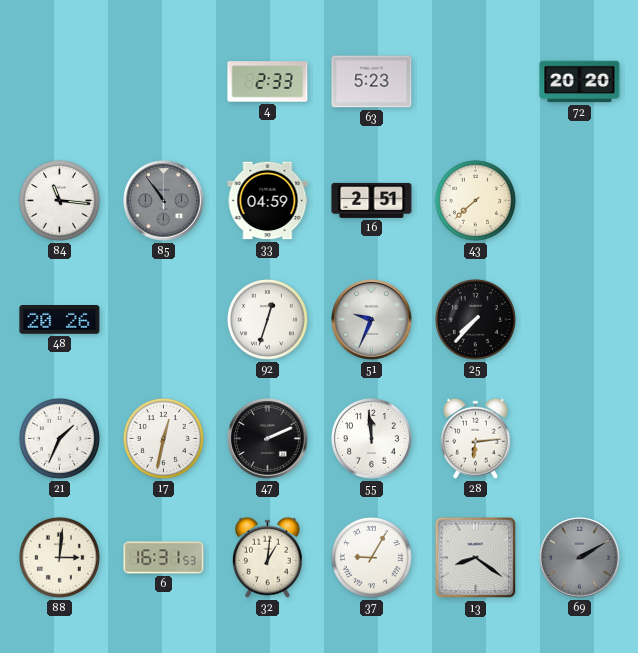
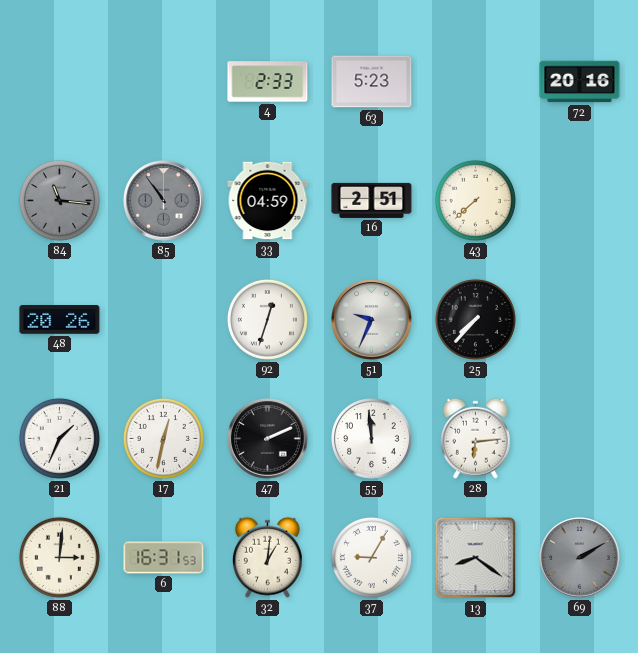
72: 20:20 -> 20:16 (580, 82)
84 dial: white -> grey (59, 200)
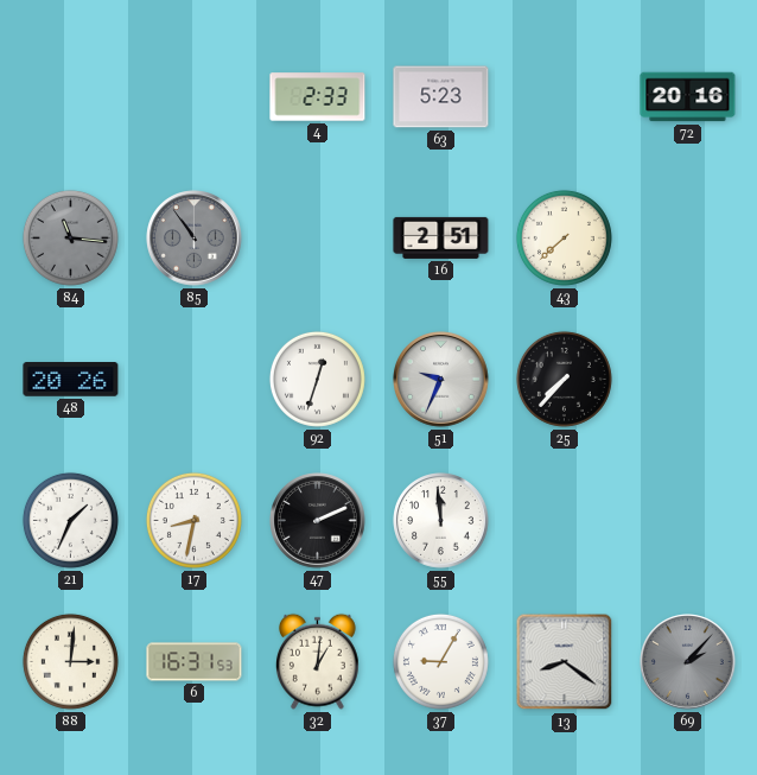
33: 04:59 -> none (268, 201)
17: 12:32 -> 8:32 (193, 520)
28: 6:14 -> none (476, 438)
69: 2:10 -> 2:07 (688, 662)
